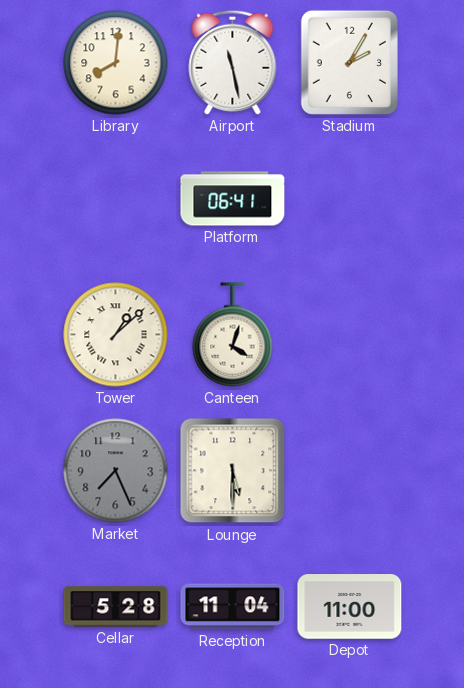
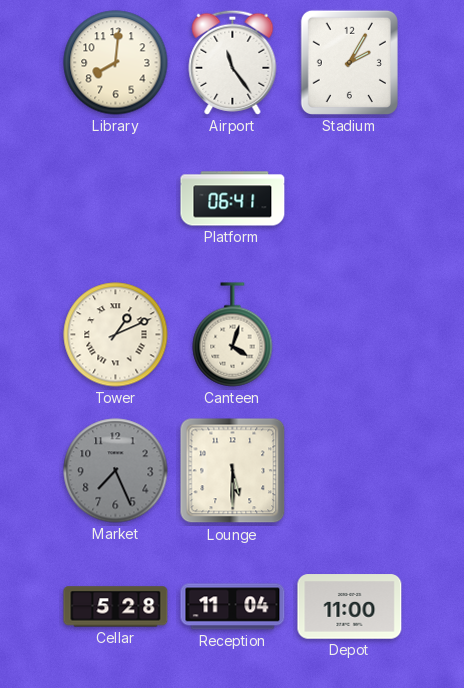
Airport: 11:28 -> 11:24 (233, 62)
Tower: 1:08 -> 1:11 (116, 335)
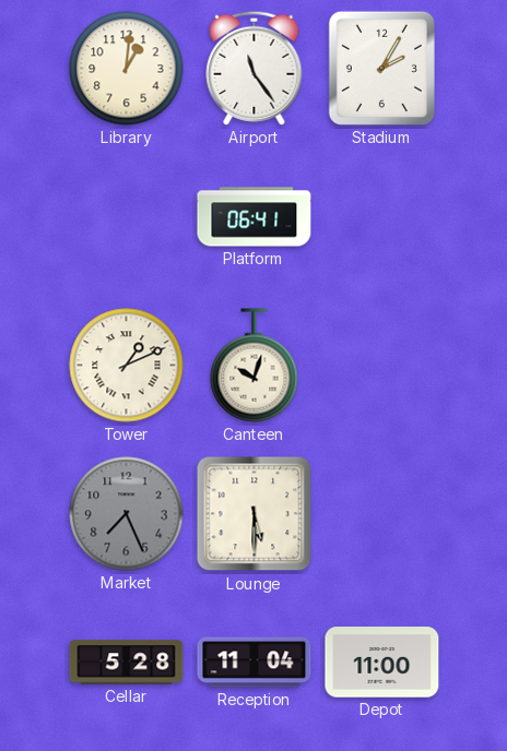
Library: 8:01 -> 1:01 (127, 69)
Canteen: 4:03 -> 10:03 (255, 366)
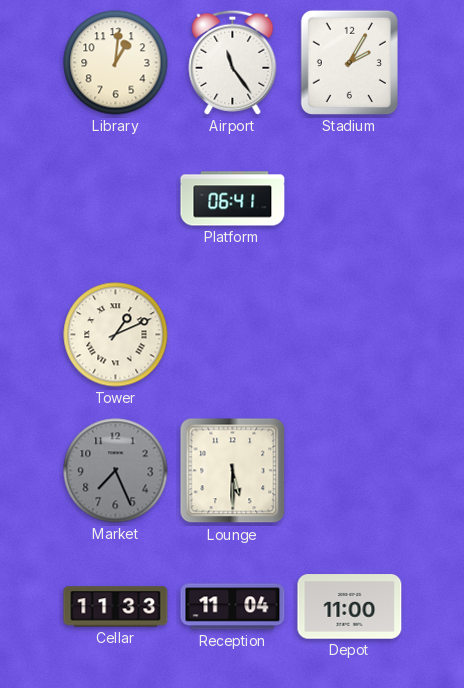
Canteen: 10:03 -> none (255, 366)
Cellar: 5:28 -> 11:33 (116, 607)
